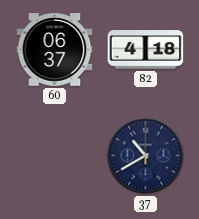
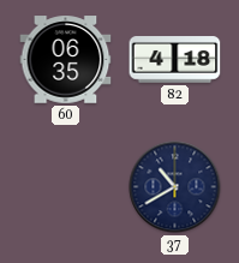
60: 06:37 -> 06:35 (66, 60)
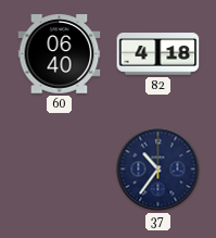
60: 06:35 -> 06:40 (60, 54)
37: 10:40 -> 10:36 (158, 170)
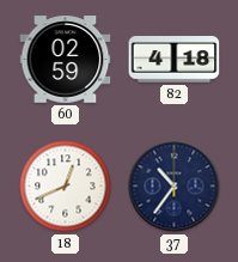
60: 06:40 -> 02:59 (66, 60)
18: none -> 12:41 (66, 187)
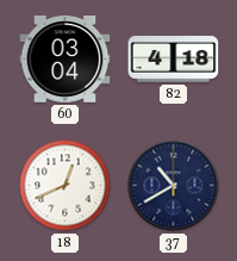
60: 02:59 -> 03:04 (66, 60)
37: 10:36 -> 10:40 (174, 186)
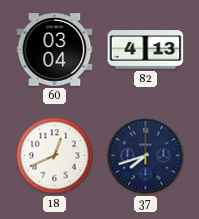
82: 4:18 -> 4:13 (146, 50)
37: 10:40 -> 7:42 (146, 156)
